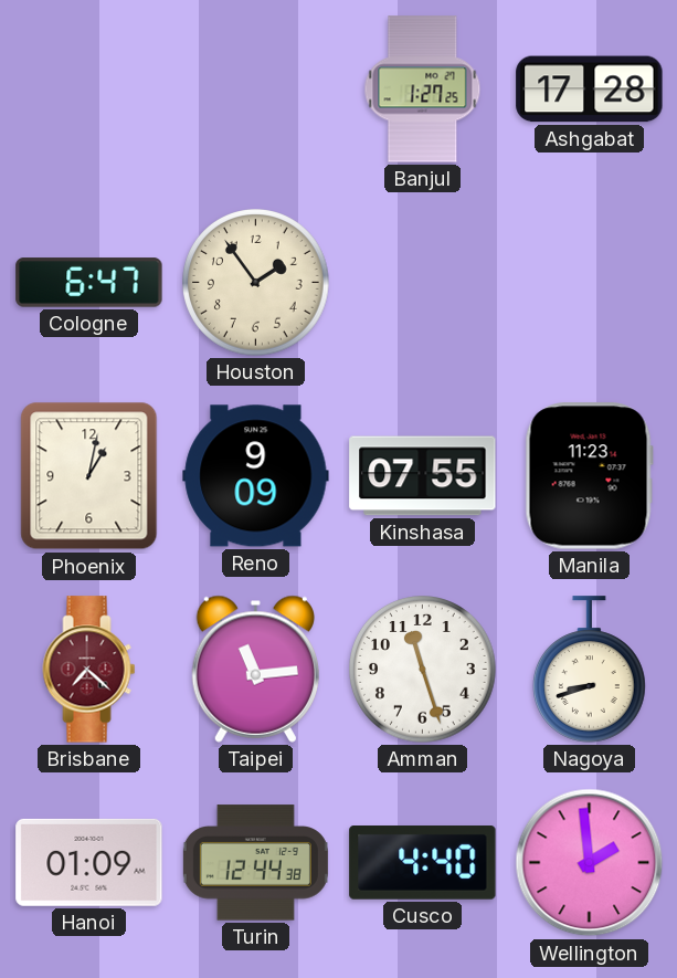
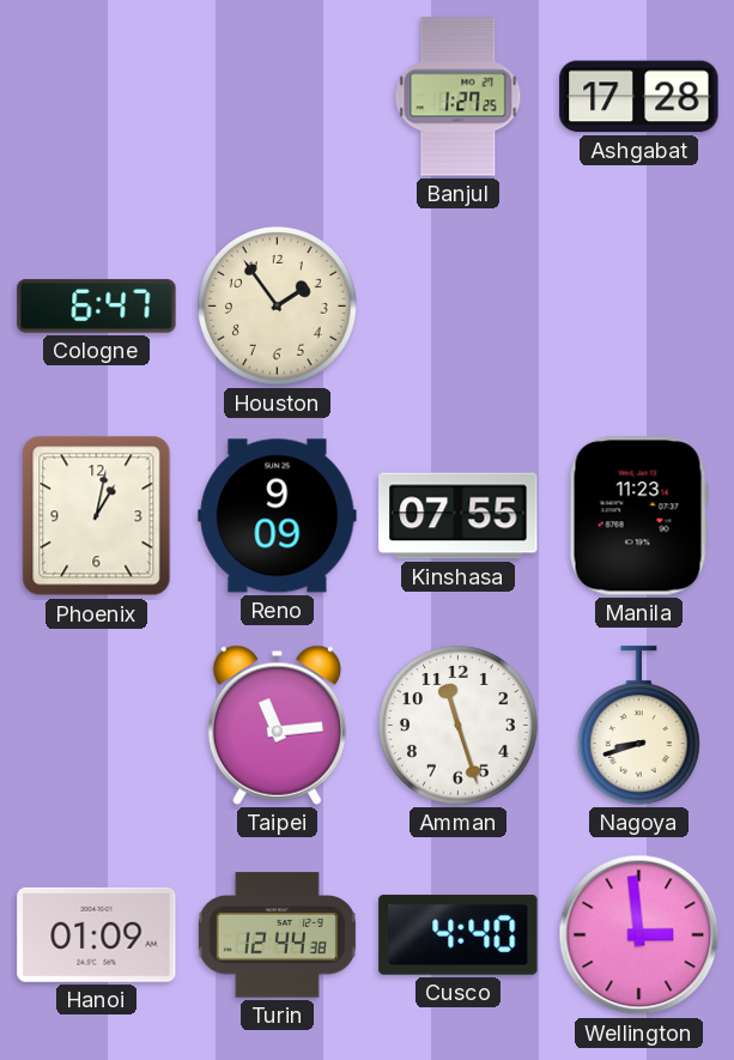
Brisbane: 7:22 -> none (89, 670)
Wellington: 1:59 -> 2:59 (639, 935)
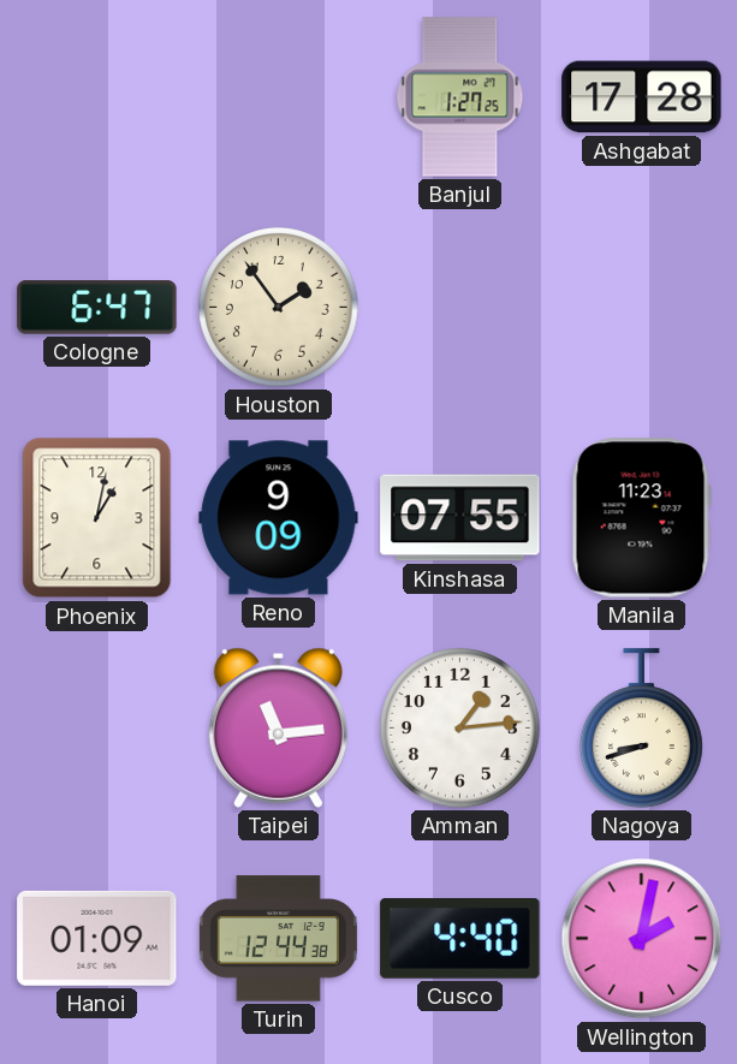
Amman: 11:27 -> 1:14 (460, 729)
Wellington: 2:59 -> 2:02 (642, 939)
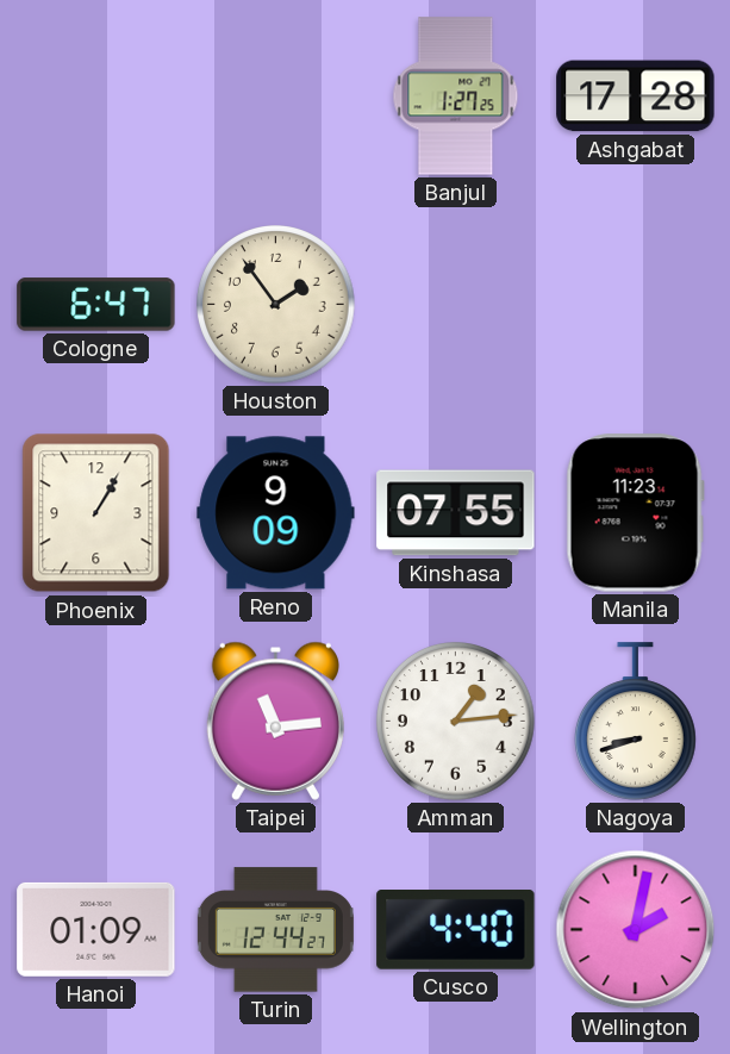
Phoenix: 1:02 -> 1:05 (96, 513)
Turin: 12:44:38 -> 12:44:27 (275, 930)
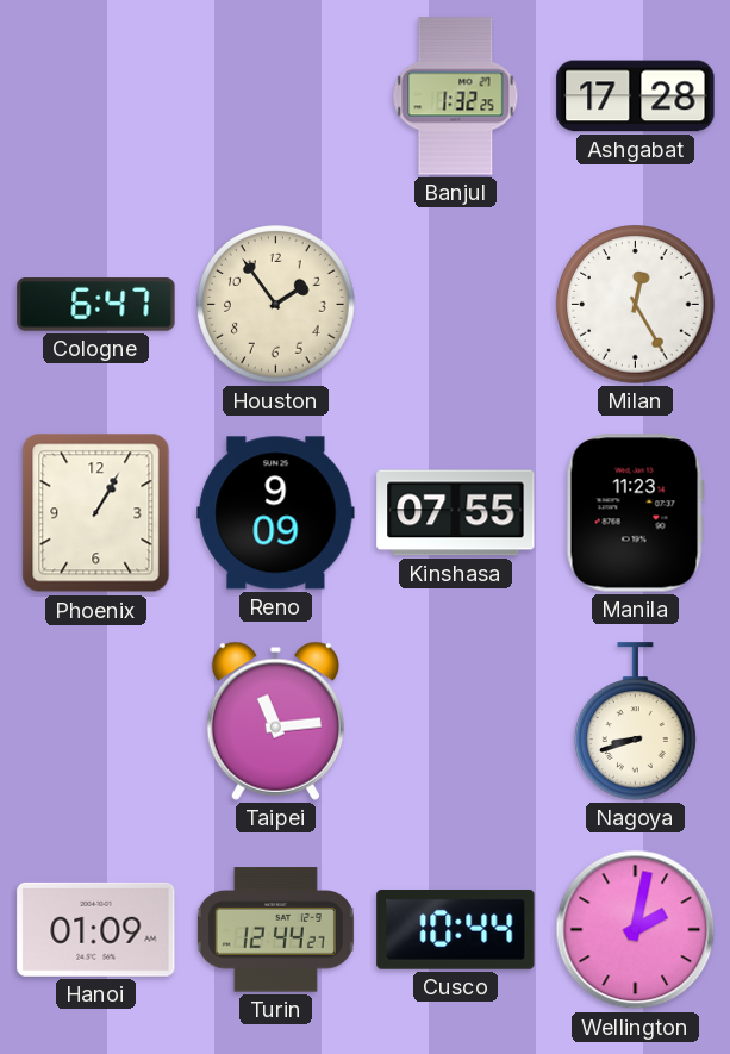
Banjul: 1:27 -> 1:32 (456, 96)
Milan: none -> 12:25 (636, 305)
Amman: 1:14 -> none (456, 722)
Cusco: 4:40 -> 10:44 (456, 930)
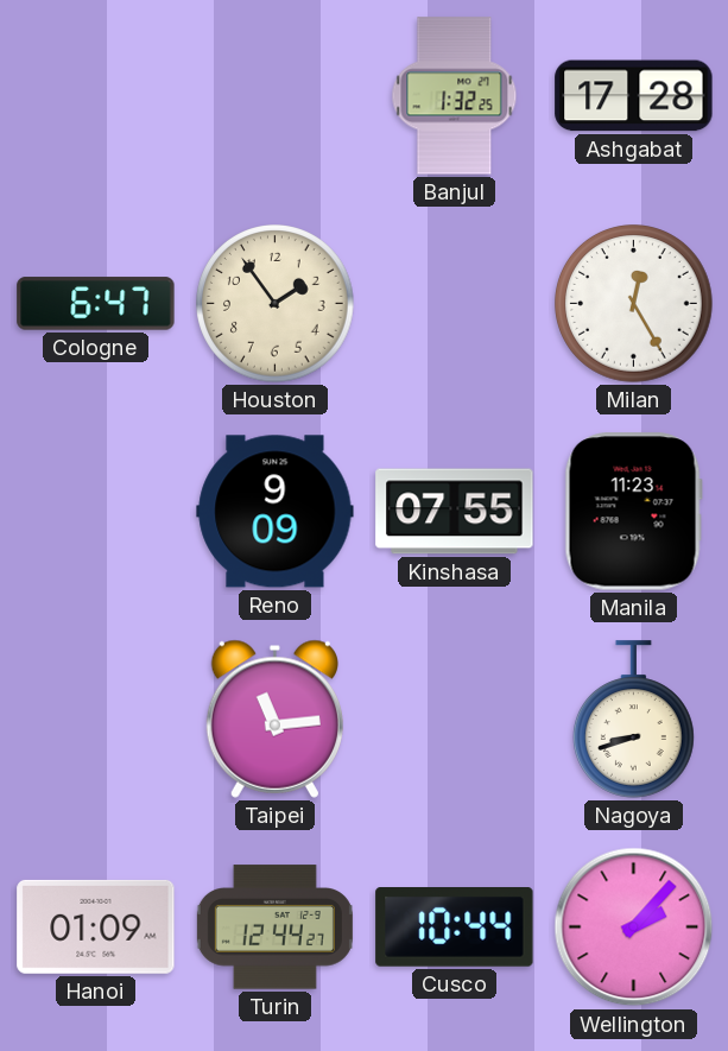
Phoenix: 1:05 -> none (96, 513)
Wellington: 2:02 -> 2:07 (634, 927)
